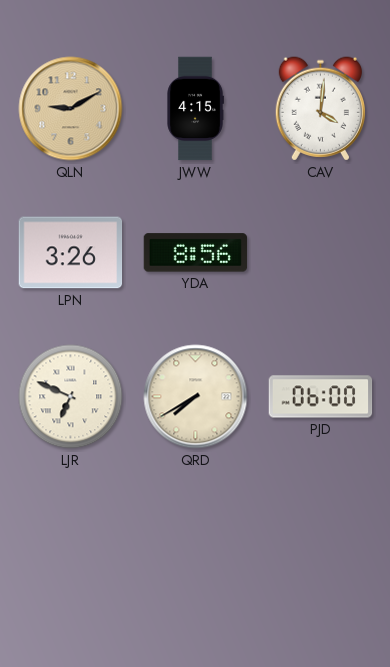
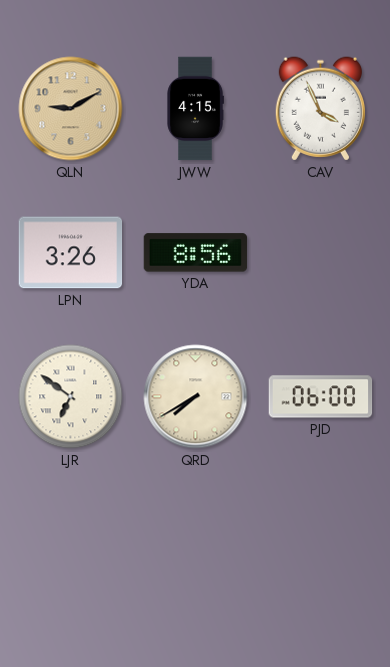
CAV: 4:01 -> 3:56 (320, 109)
LJR: 6:49 -> 6:51 (71, 397)
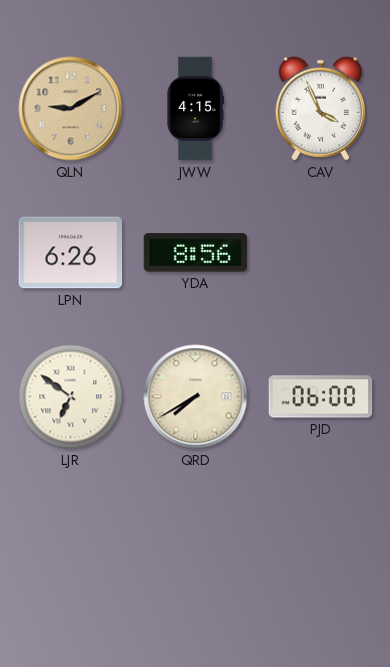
LPN: 3:26 -> 6:26 (71, 253)
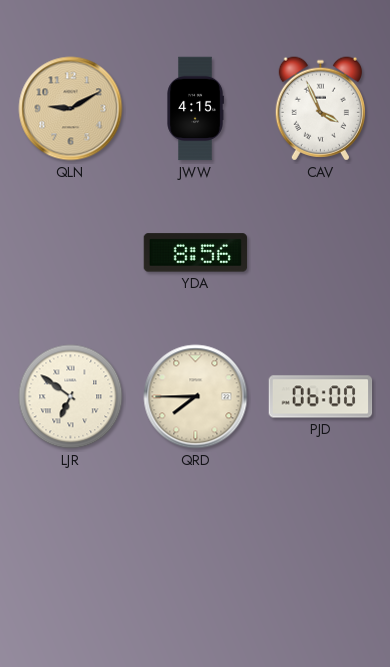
LPN: 6:26 -> none (71, 253)
QRD: 7:40 -> 7:45 (196, 397)
